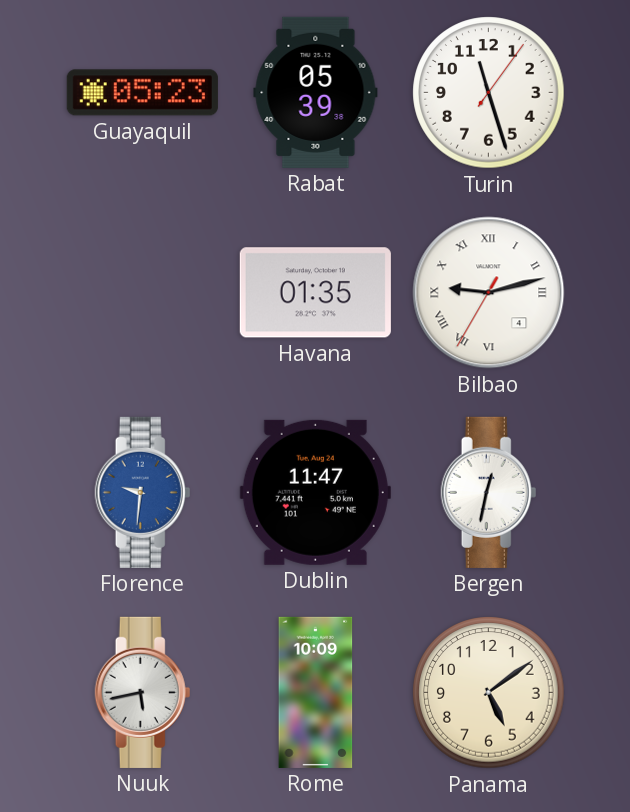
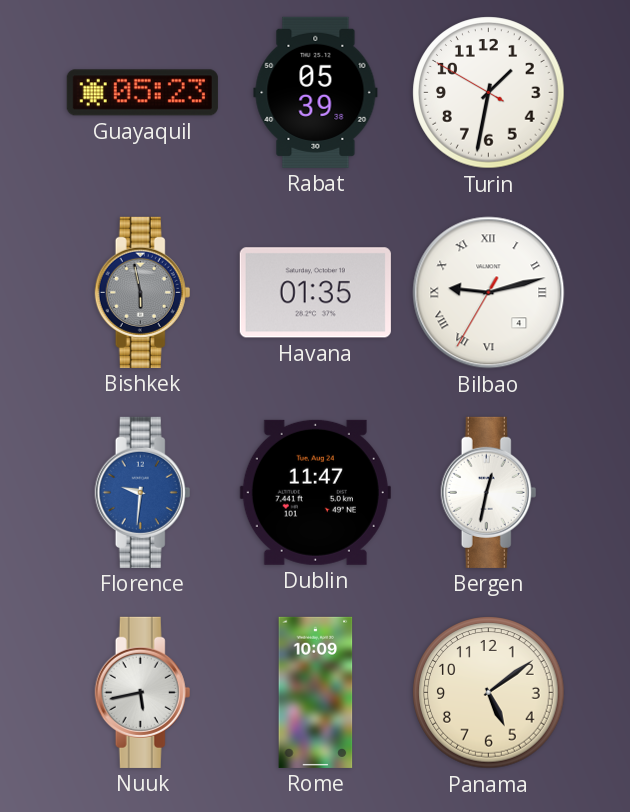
Turin: 11:27 -> 1:31 (489, 93)
Bishkek: none -> 5:58 (143, 292)
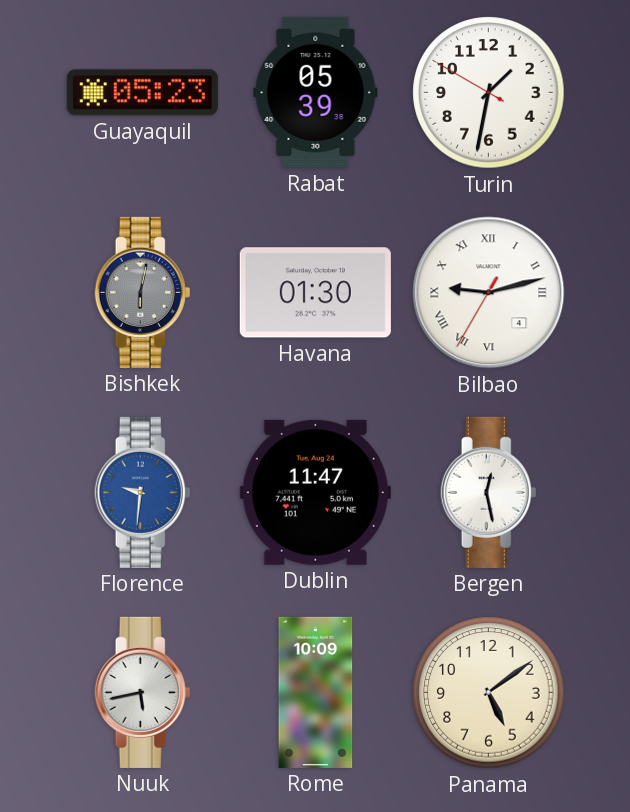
Bishkek: 5:58 -> 6:02 (143, 292)
Havana: 01:35 -> 01:30 (315, 293)
Bergen: 12:32 -> 12:28 (489, 492)
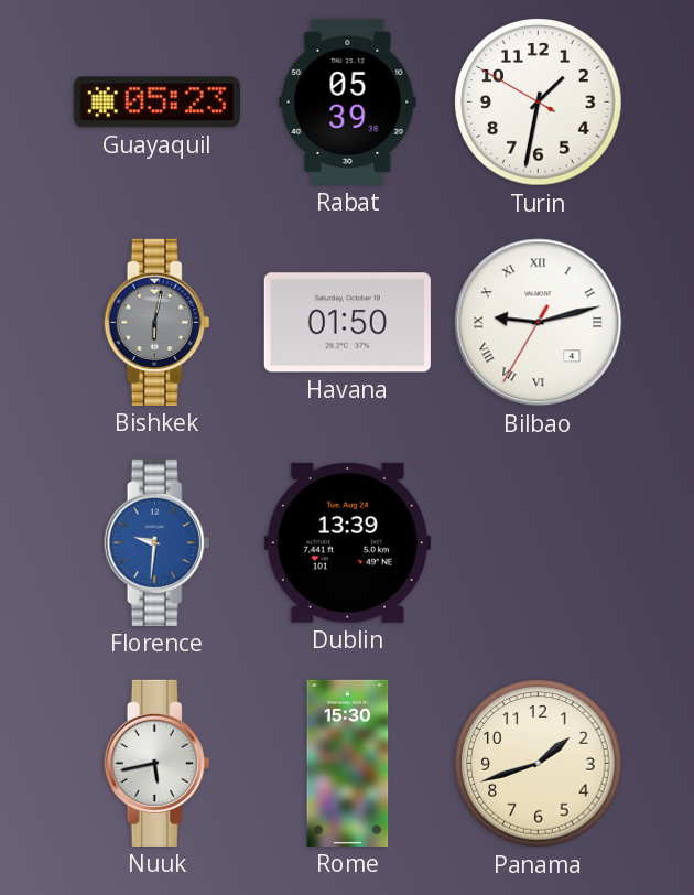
Havana: 01:30 -> 01:50 (347, 323)
Dublin: 11:47 -> 13:39 (347, 542)
Bergen: 12:28 -> none (489, 492)
Rome: 10:09 -> 15:30 (348, 763)
Panama: 5:09 -> 1:42 (539, 764)
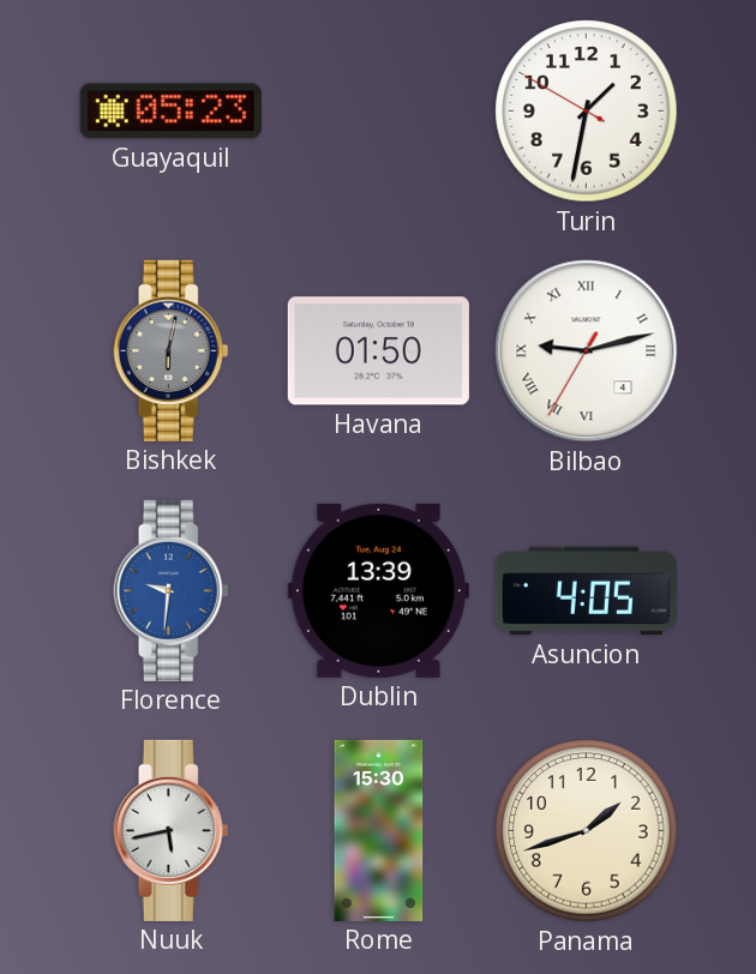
Rabat: 05:39 -> none (348, 101)
Asuncion: none -> 4:05 (586, 591)
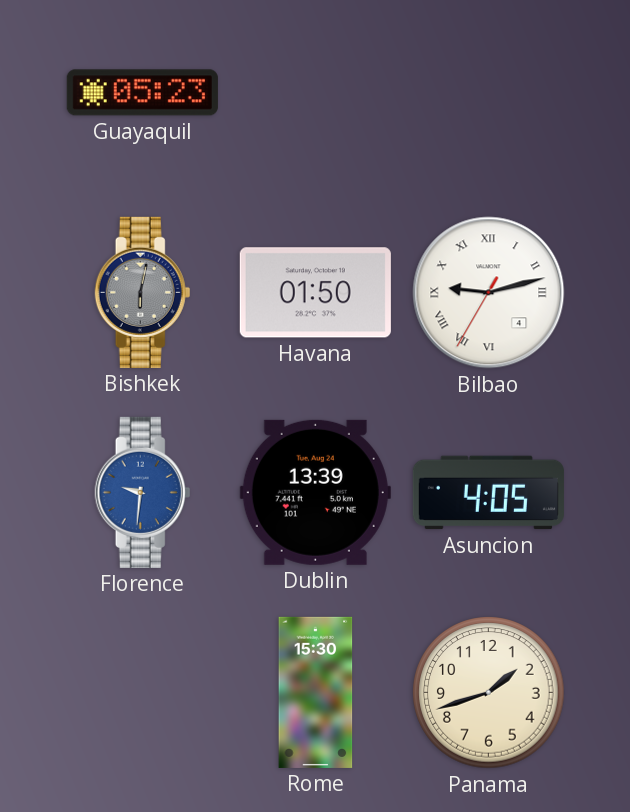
Turin: 1:31 -> none (587, 112)
Nuuk: 5:43 -> none (172, 830)
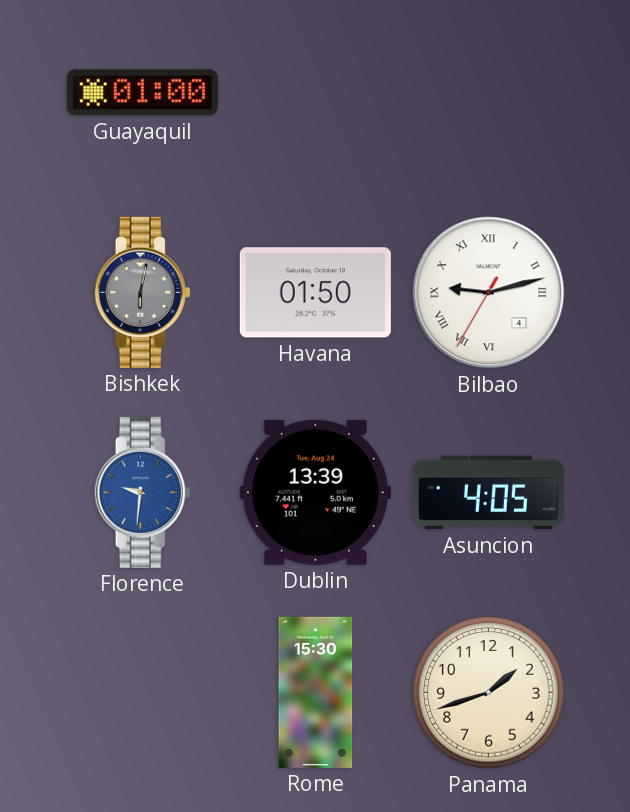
Guayaquil: 05:23 -> 01:00 (142, 93)
